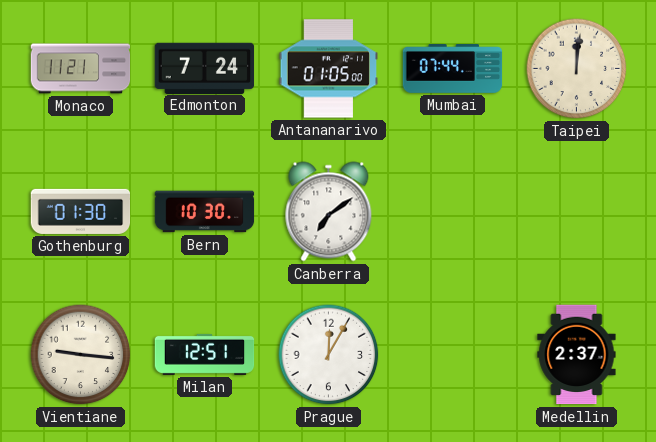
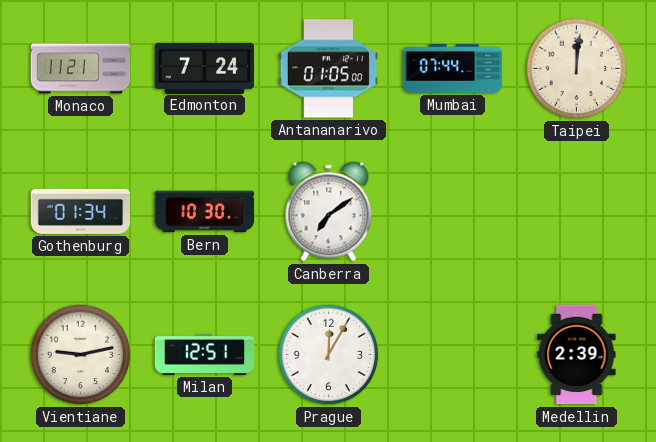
Gothenburg: 01:30 -> 01:34 (81, 211)
Vientiane: 9:16 -> 9:13 (81, 355)
Medellin: 2:37 -> 2:39 (577, 355)
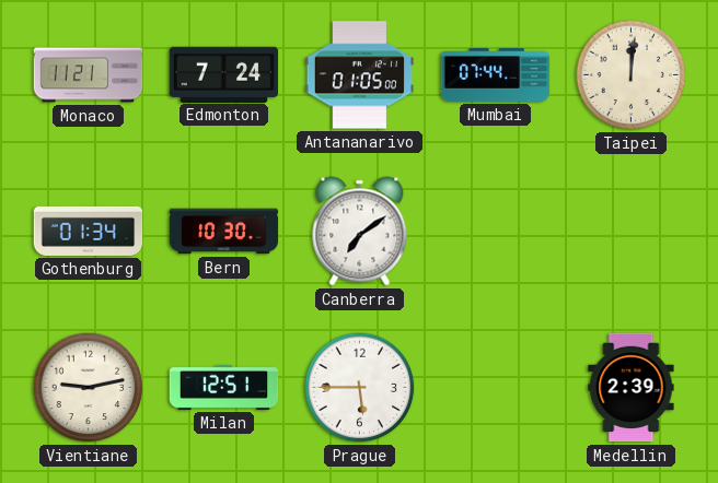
Prague: 12:05 -> 5:45 (360, 388)
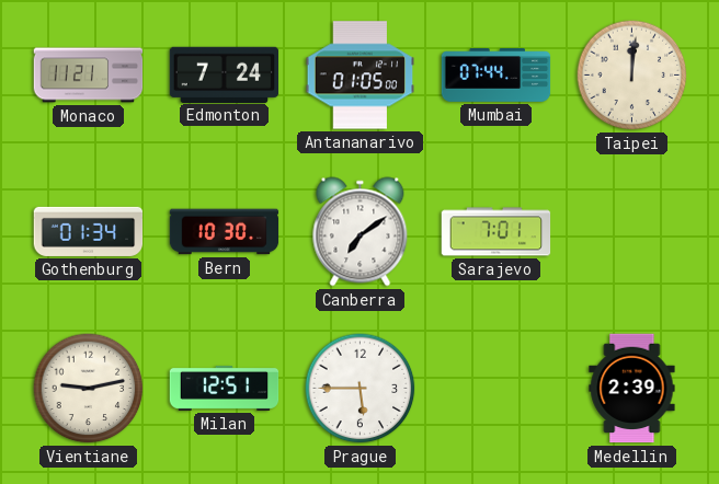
Sarajevo: none -> 7:01 (497, 232)
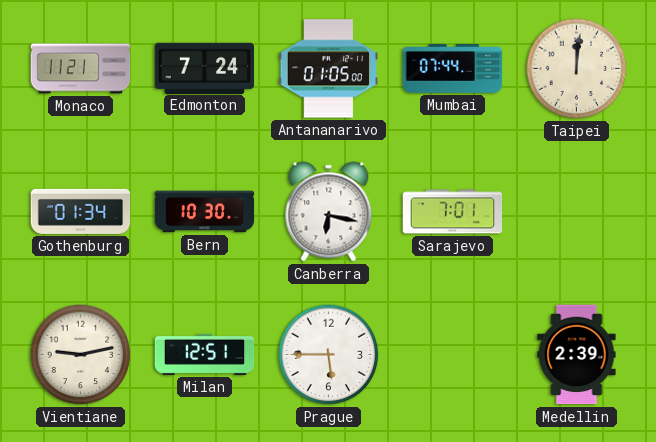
Canberra: 7:09 -> 6:17 (329, 212)
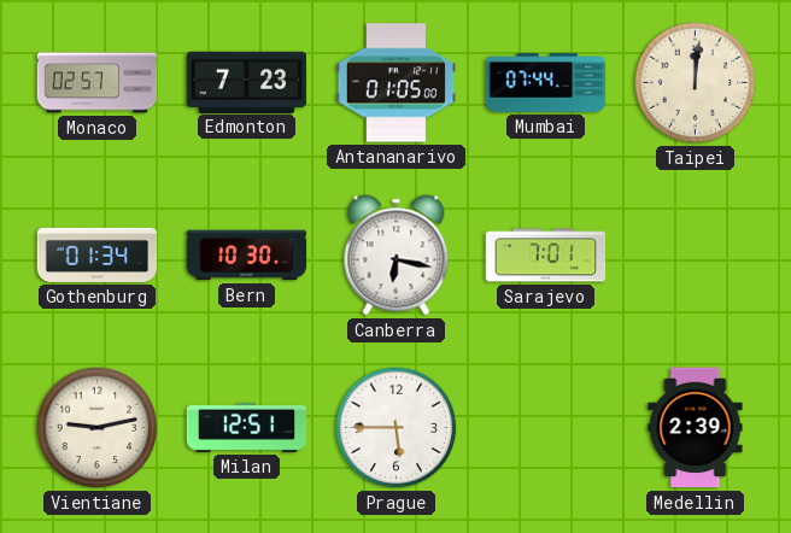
Monaco: 11:21 -> 02:57 (98, 83)
Edmonton: 7:24 -> 7:23 (247, 82)
